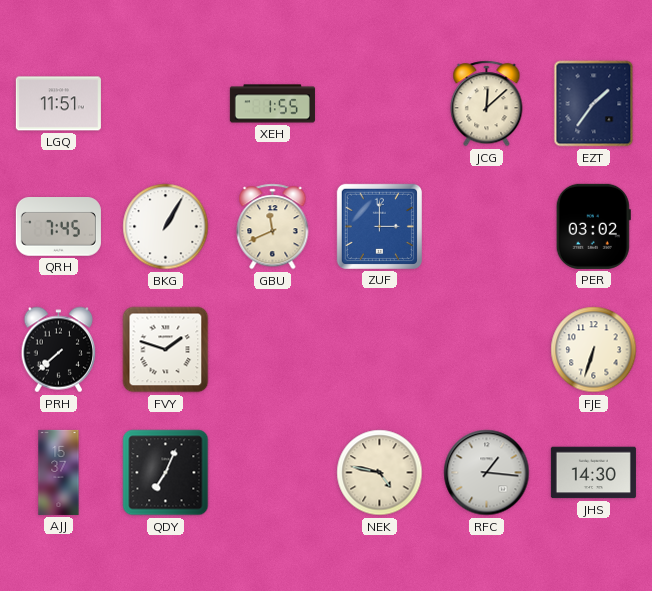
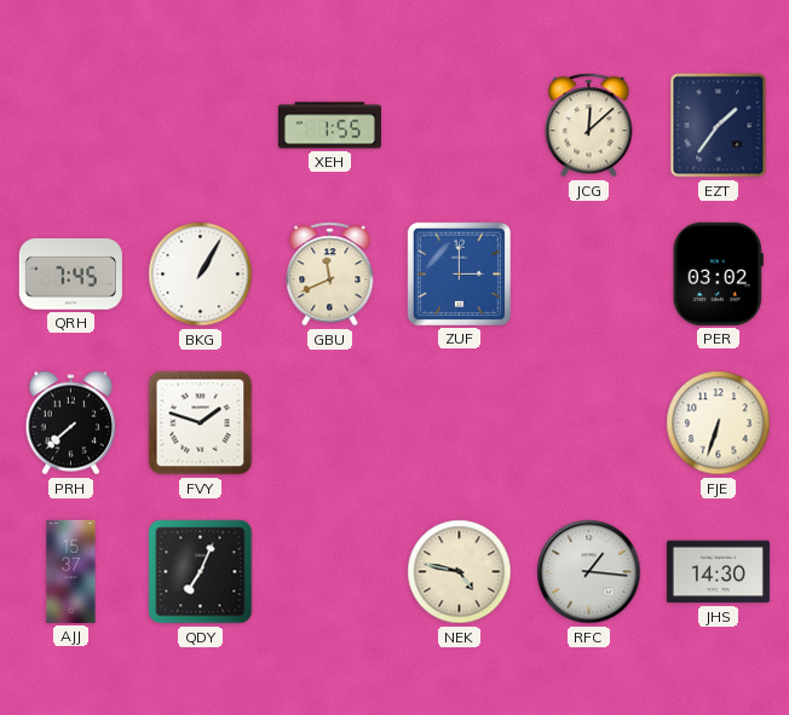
LGQ: 11:51 -> none (58, 104)
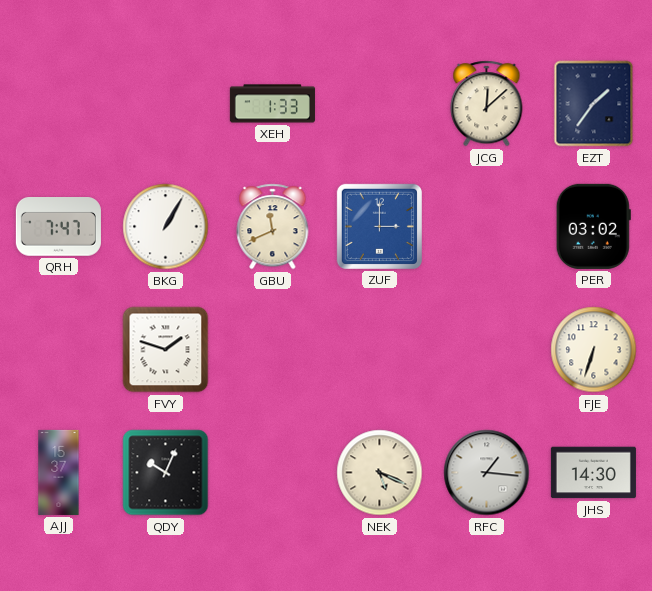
XEH: 1:55 -> 1:33 (272, 104)
QRH: 7:45 -> 7:47 (58, 227)
PRH: 7:38 -> none (71, 423)
QDY: 7:04 -> 10:04 (166, 473)
NEK: 4:47 -> 5:19 (380, 473)
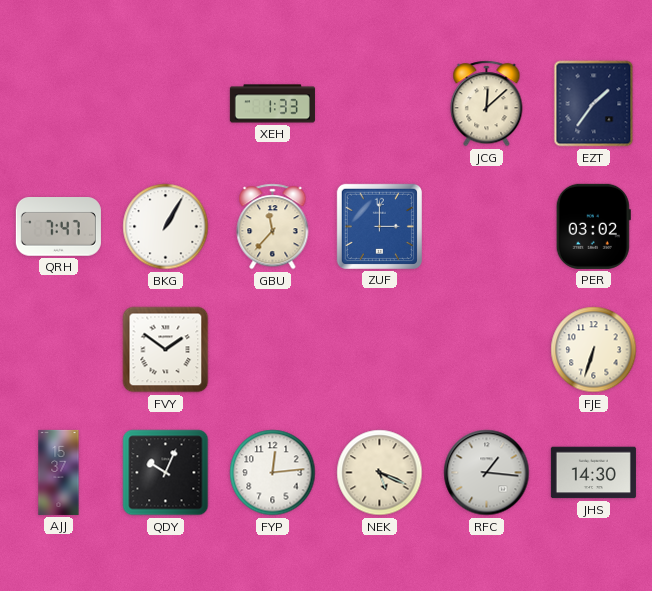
GBU: 11:41 -> 11:37 (273, 227)
FVY: 1:48 -> 1:51 (166, 350)
FYP: none -> 12:14 (273, 473)
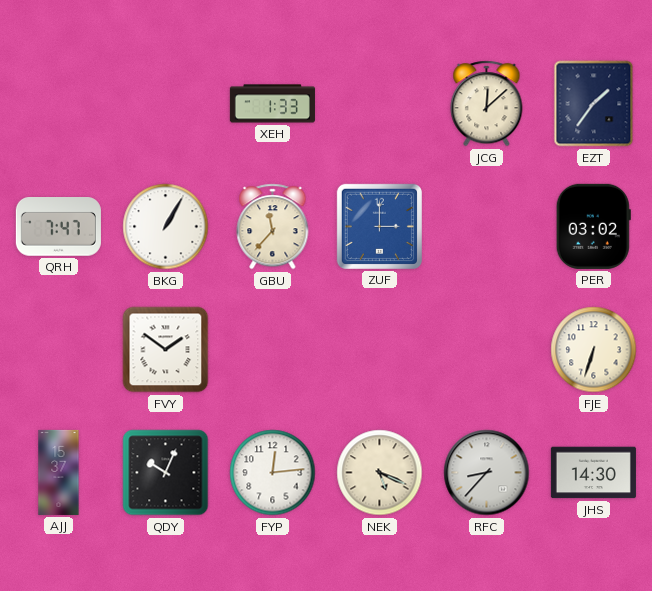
RFC: 1:16 -> 8:37 (487, 473)
